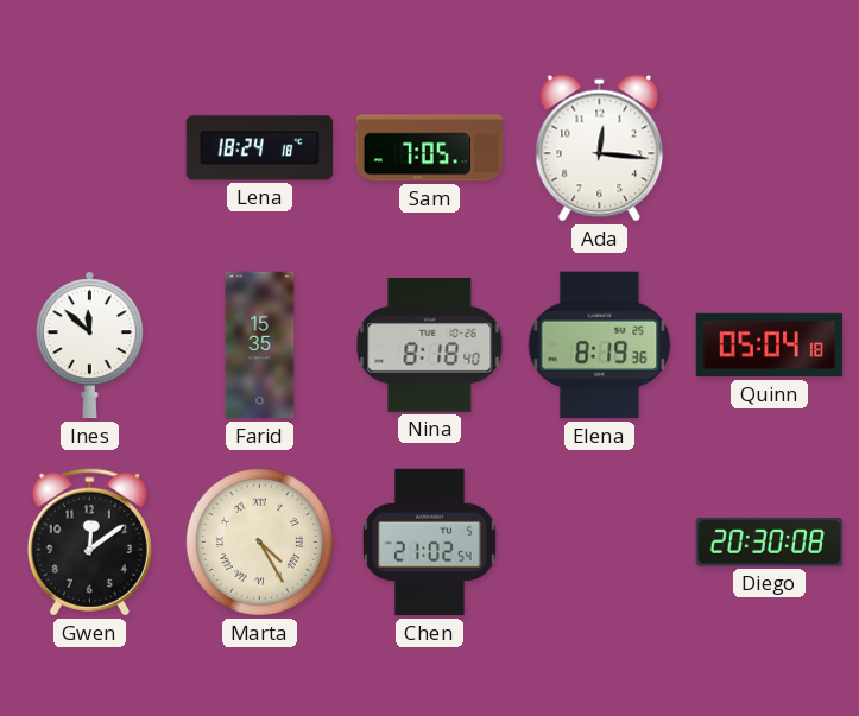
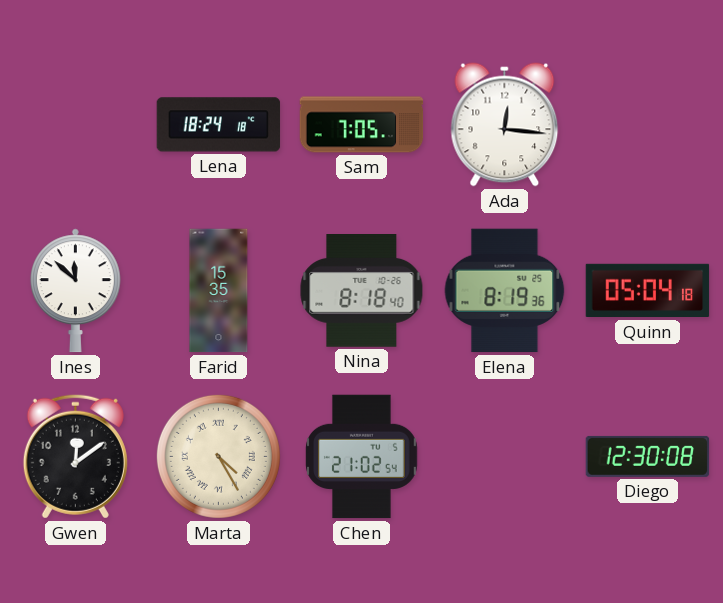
Diego: 20:30 -> 12:30 (648, 456)
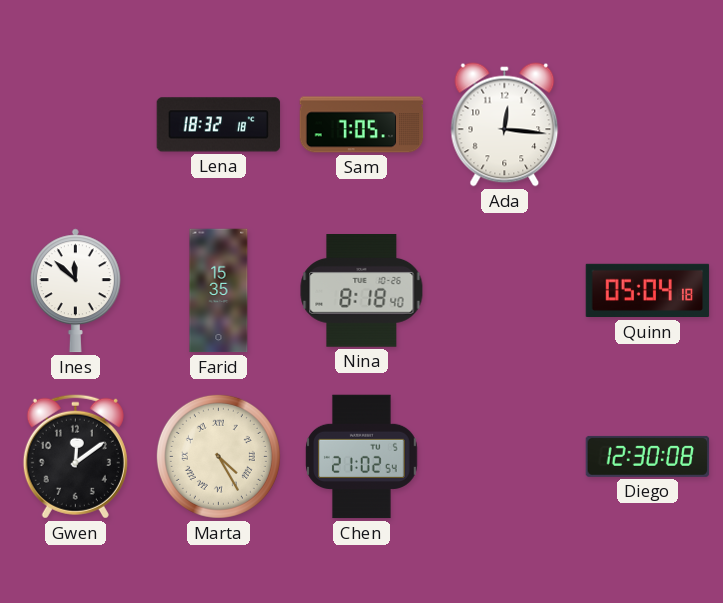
Lena: 18:24 -> 18:32 (219, 125)
Elena: 8:19 -> none (505, 291)
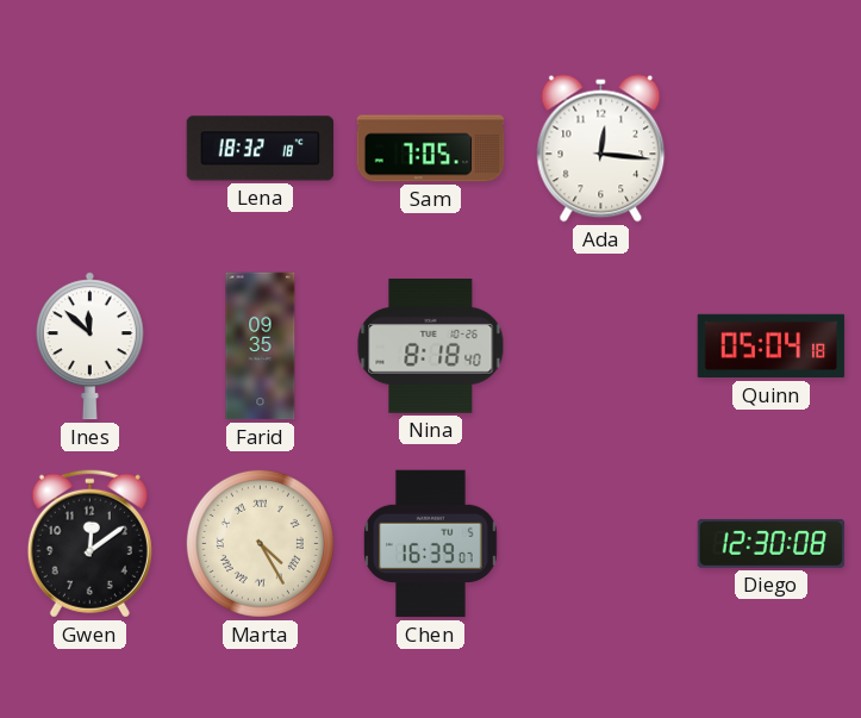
Farid: 15:35 -> 09:35 (261, 346)
Chen: 21:02 -> 16:39 (431, 544)
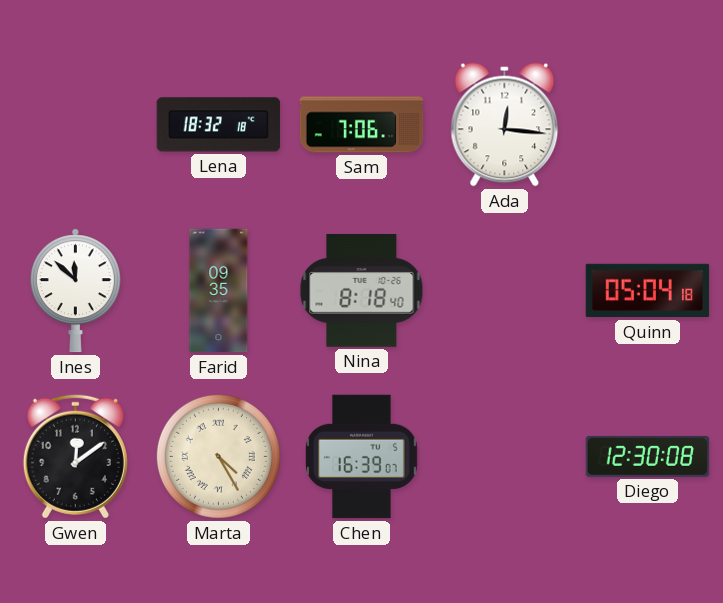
Sam: 7:05 -> 7:06 (362, 125)
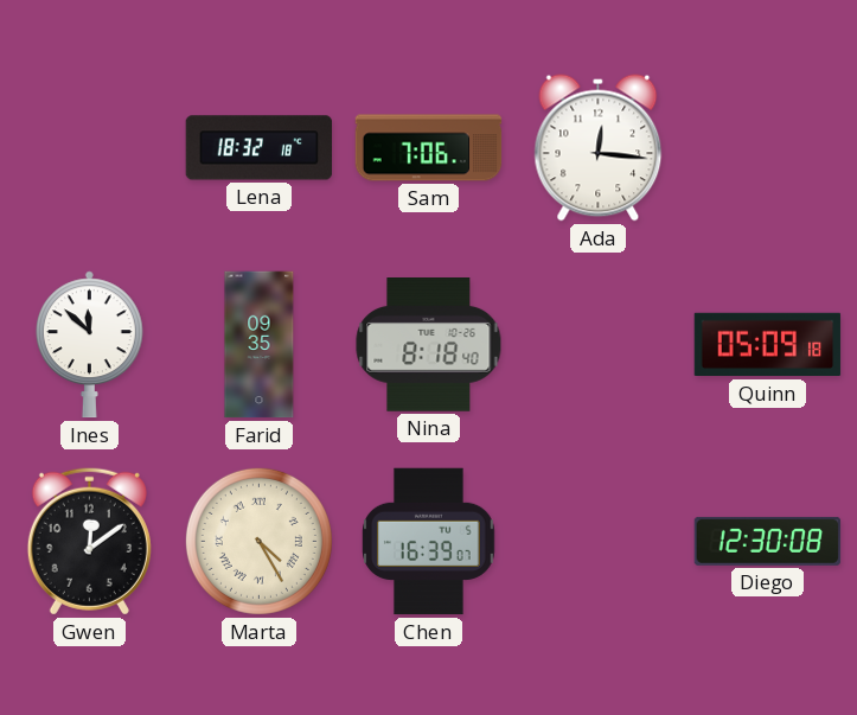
Quinn: 05:04 -> 05:09 (768, 345)
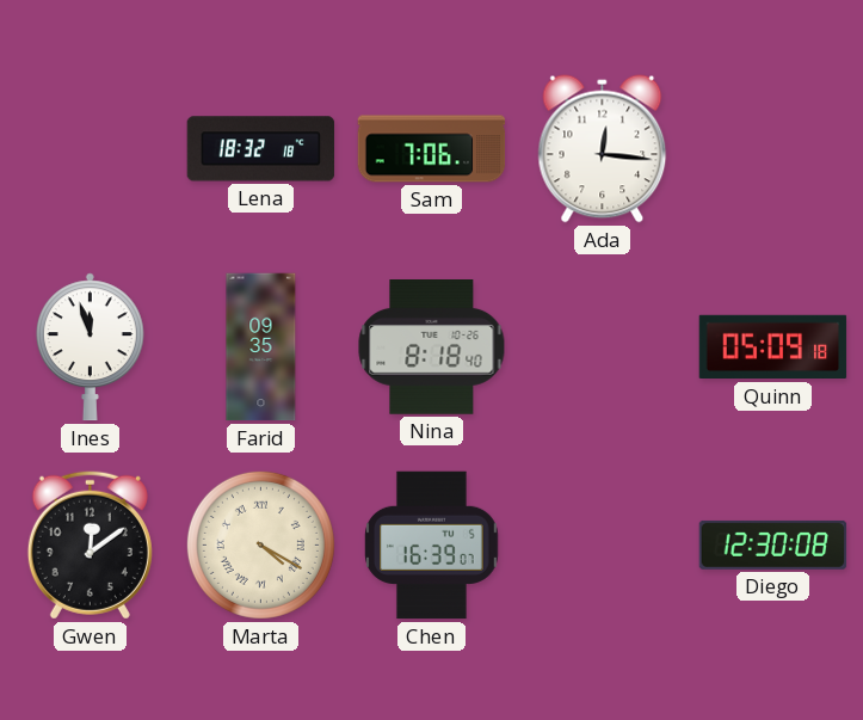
Ines: 11:52 -> 11:57 (90, 347)
Marta: 4:25 -> 4:20 (260, 544)
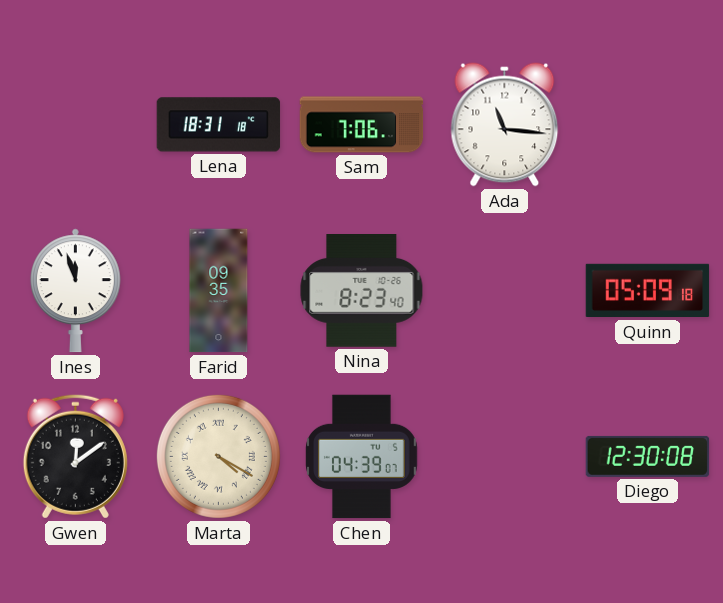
Lena: 18:32 -> 18:31 (219, 125)
Ada: 12:16 -> 11:16 (505, 125)
Nina: 8:18 -> 8:23 (362, 291)
Chen: 16:39 -> 04:39 (362, 457)
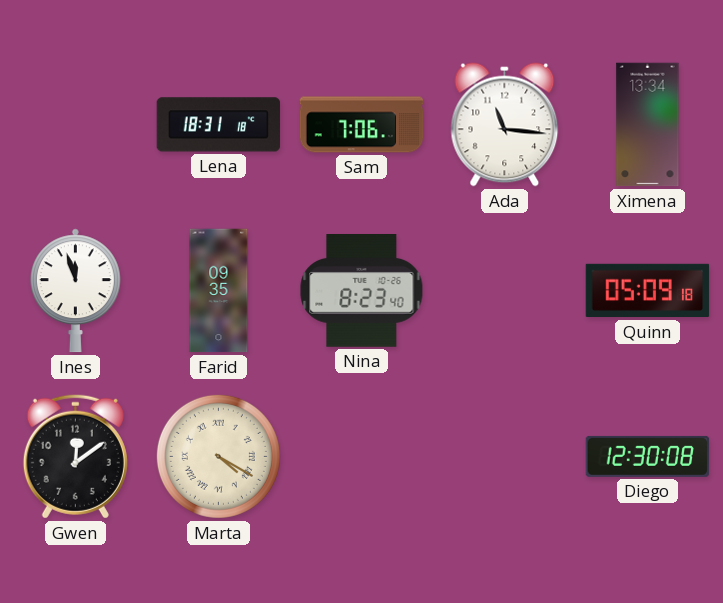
Ximena: none -> 13:34 (648, 125)
Chen: 04:39 -> none (362, 457)
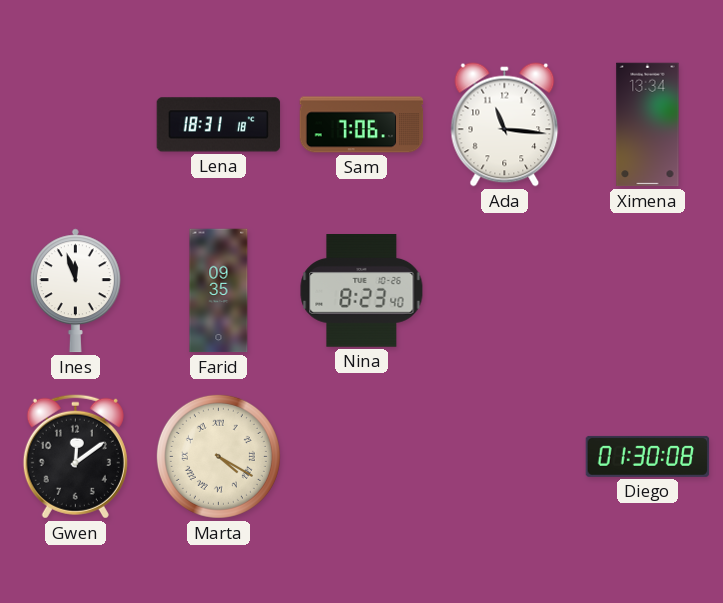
Quinn: 05:09 -> none (648, 291)
Diego: 12:30 -> 01:30 (648, 456)
